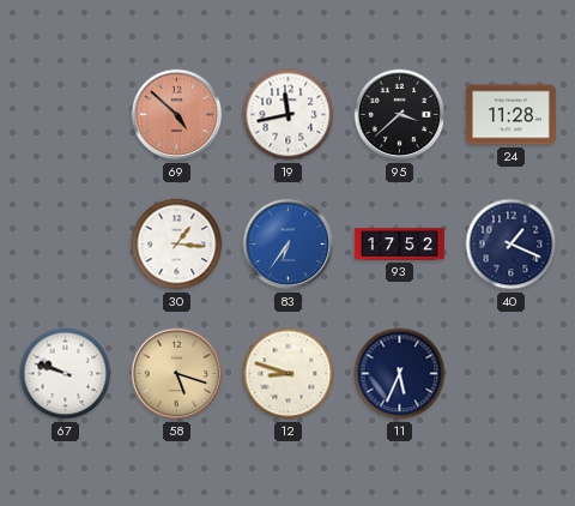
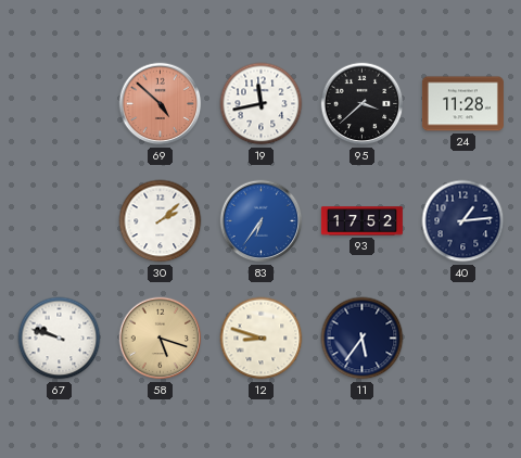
30: 1:16 -> 2:08 (161, 221)
40: 1:19 -> 1:14 (463, 221)
11: 5:34 -> 5:36 (363, 339)
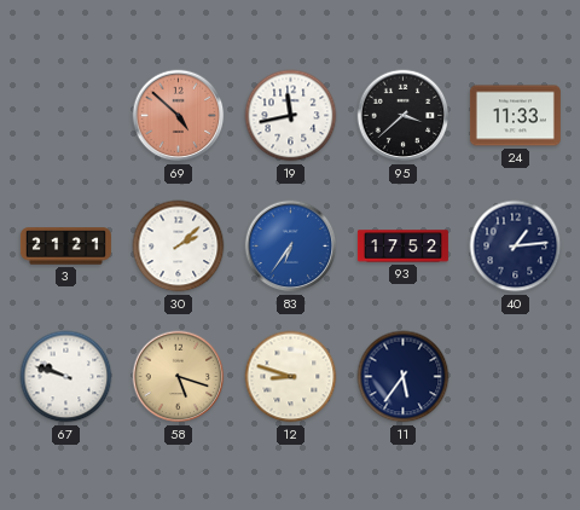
24: 11:28 -> 11:33 (515, 116)
3: none -> 21:21 (65, 247)
